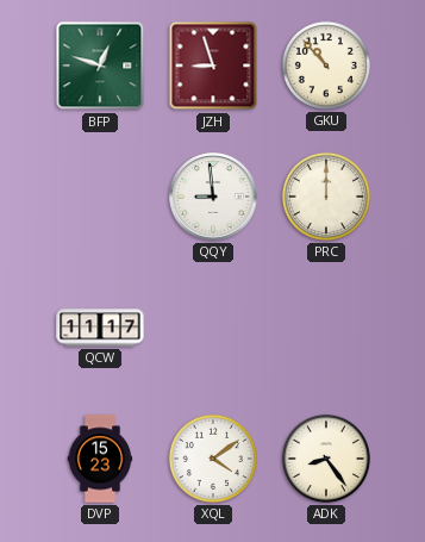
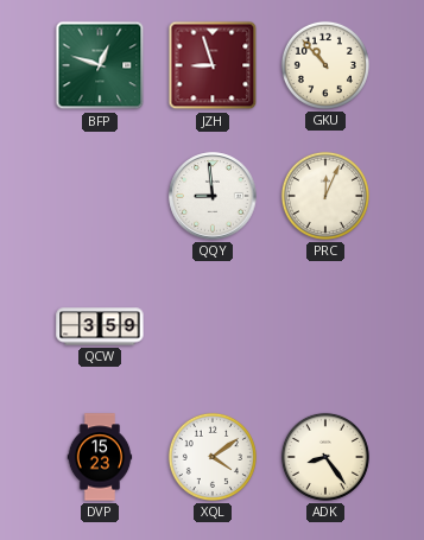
PRC: 12:00 -> 12:04 (325, 196)
QCW: 11:17 -> 3:59 (100, 326)
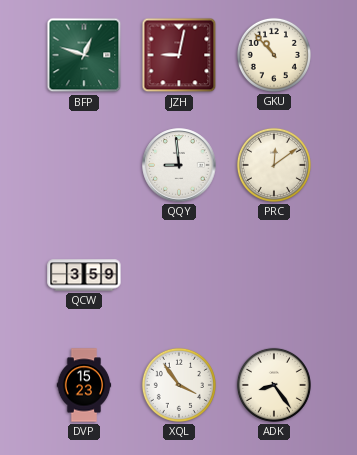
JZH: 8:57 -> 9:02 (179, 55)
PRC: 12:04 -> 12:09 (274, 165)
XQL: 4:09 -> 3:54 (179, 385)
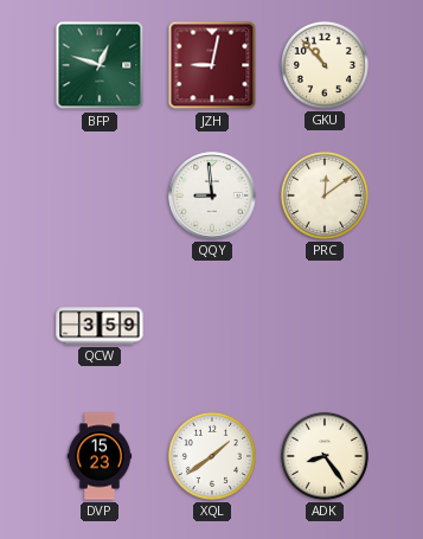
XQL: 3:54 -> 1:39 (212, 456)
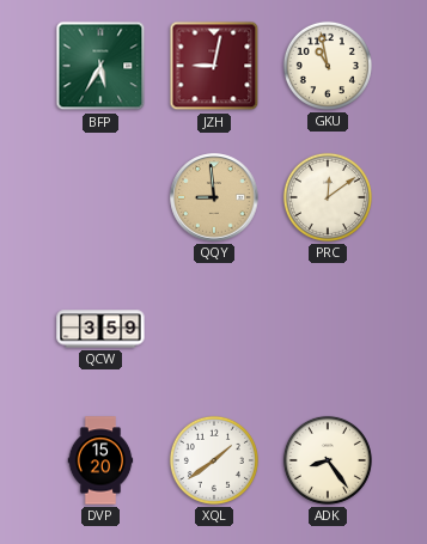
BFP: 12:48 -> 5:35 (100, 66)
GKU: 10:53 -> 10:58 (328, 66)
QQY dial: white -> champagne (214, 197)
DVP: 15:23 -> 15:20 (100, 460)
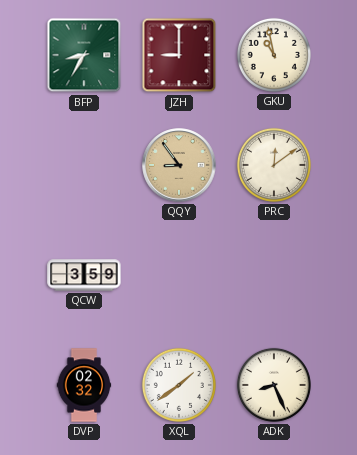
BFP: 5:35 -> 8:35 (84, 55)
JZH: 9:02 -> 9:00 (179, 55)
QQY: 8:59 -> 8:54 (179, 165)
DVP: 15:20 -> 02:32 (84, 385)
ADK: 8:24 -> 8:26 (274, 385)
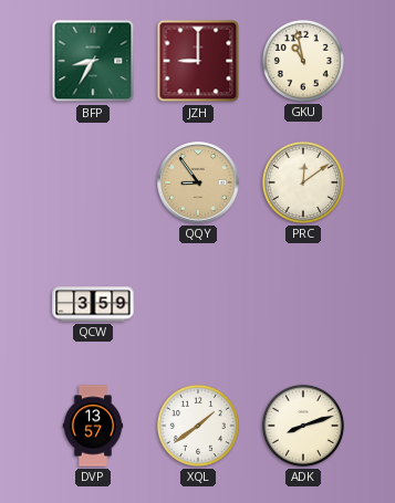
DVP: 02:32 -> 13:57 (93, 426)
ADK: 8:26 -> 8:12 (303, 426)
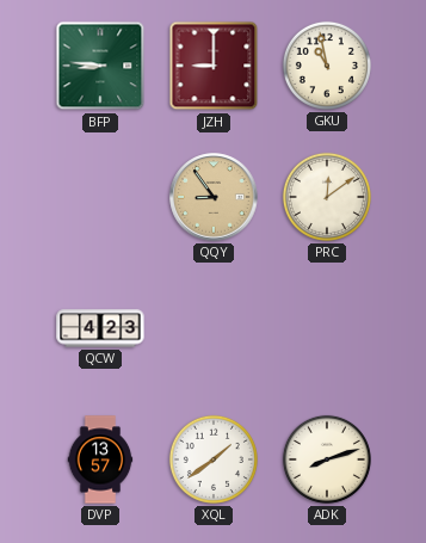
BFP: 8:35 -> 8:46 (100, 66)
QCW: 3:59 -> 4:23 (100, 328)
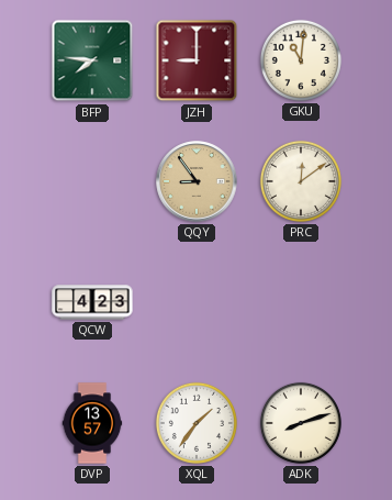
BFP: 8:46 -> 7:46 (92, 60)
GKU: 10:58 -> 11:01 (301, 60)
XQL: 1:39 -> 1:36 (197, 423)
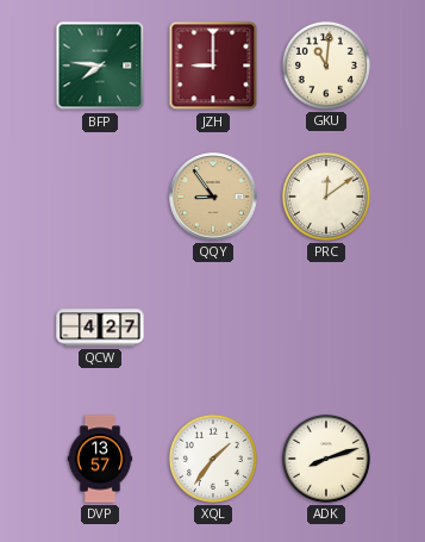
QCW: 4:23 -> 4:27 (100, 328)
